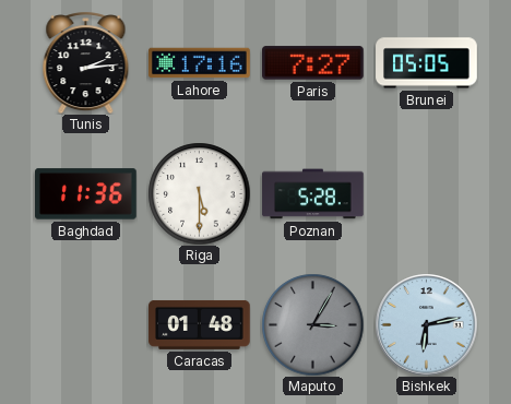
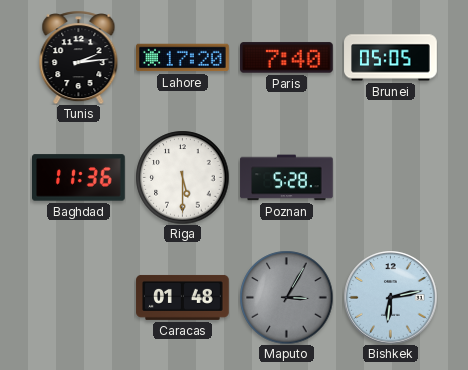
Lahore: 17:16 -> 17:20 (183, 58)
Paris: 7:27 -> 7:40 (287, 58)
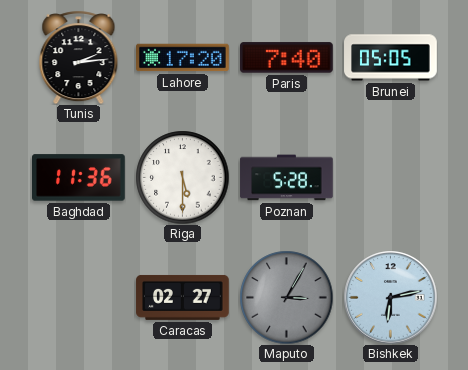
Caracas: 01:48 -> 02:27 (183, 297)
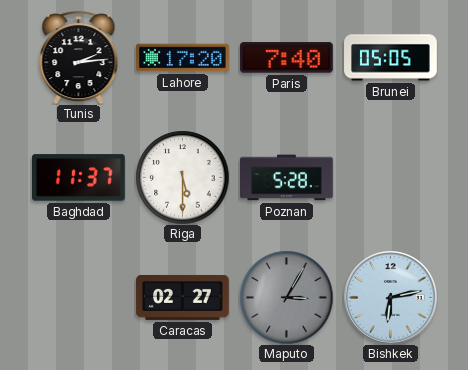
Baghdad: 11:36 -> 11:37 (79, 178)
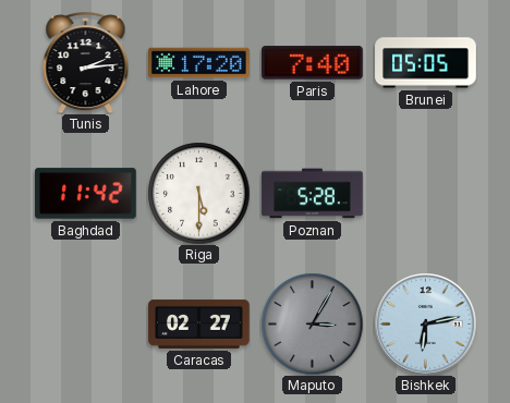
Baghdad: 11:37 -> 11:42 (86, 194)
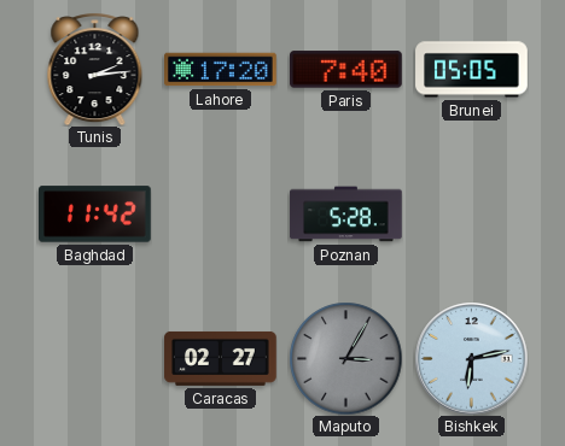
Riga: 5:30 -> none (198, 193)
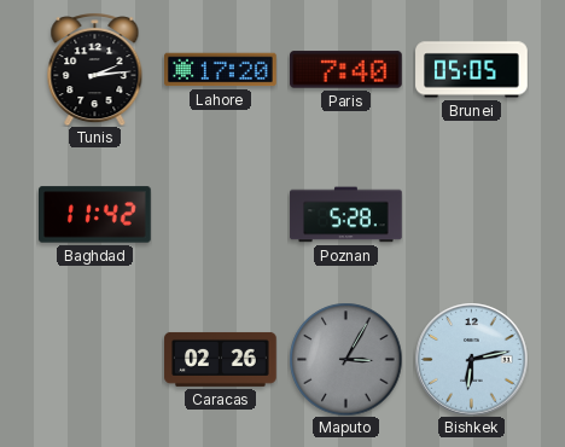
Caracas: 02:27 -> 02:26 (221, 359)
